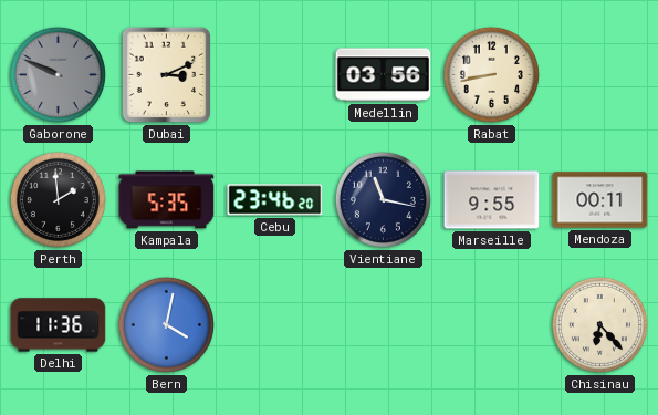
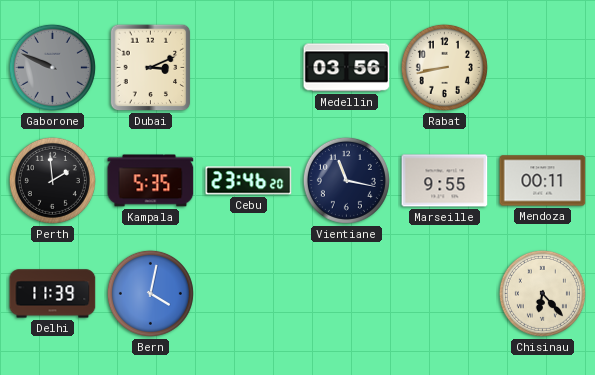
Delhi: 11:36 -> 11:39 (53, 294)
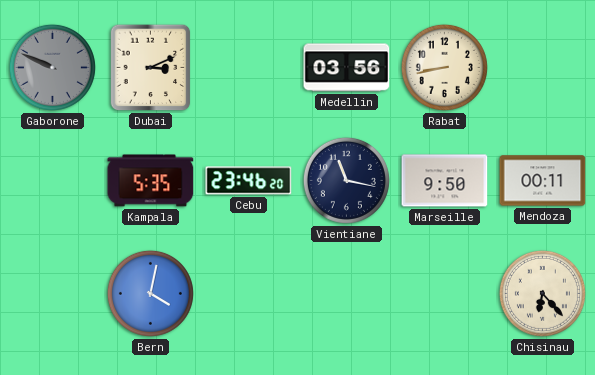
Perth: 1:59 -> none (52, 180)
Marseille: 9:55 -> 9:50 (445, 181)
Delhi: 11:39 -> none (53, 294)
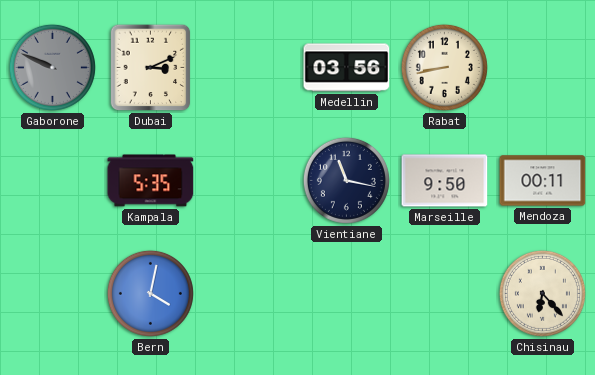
Cebu: 23:46 -> none (249, 181)
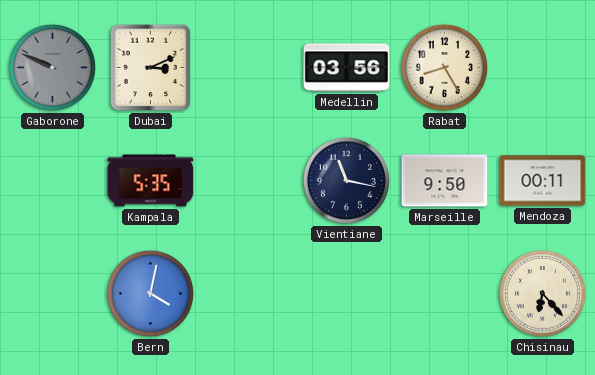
Rabat: 8:43 -> 8:25 (444, 67)
